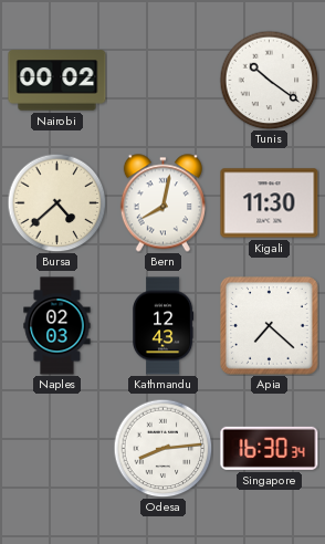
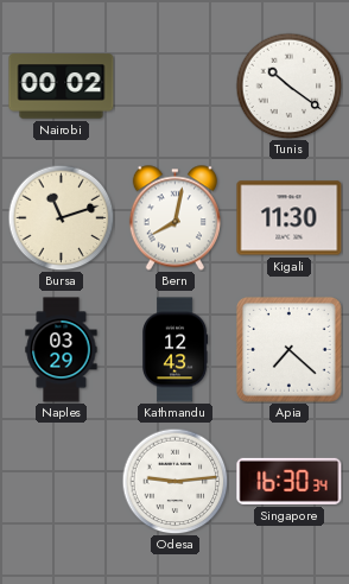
Bursa: 4:38 -> 11:12 (61, 217)
Naples: 02:03 -> 03:29 (62, 350)
Odesa: 8:14 -> 9:14 (174, 481)
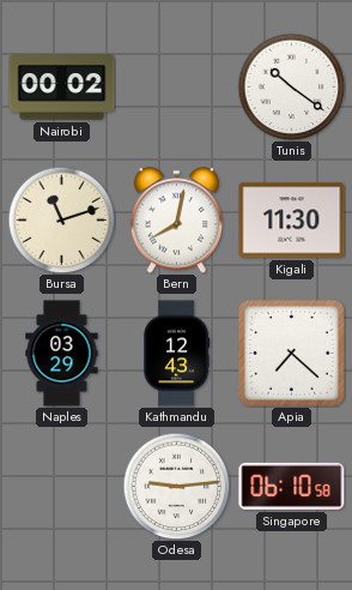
Singapore: 16:30 -> 06:10 (292, 486)
